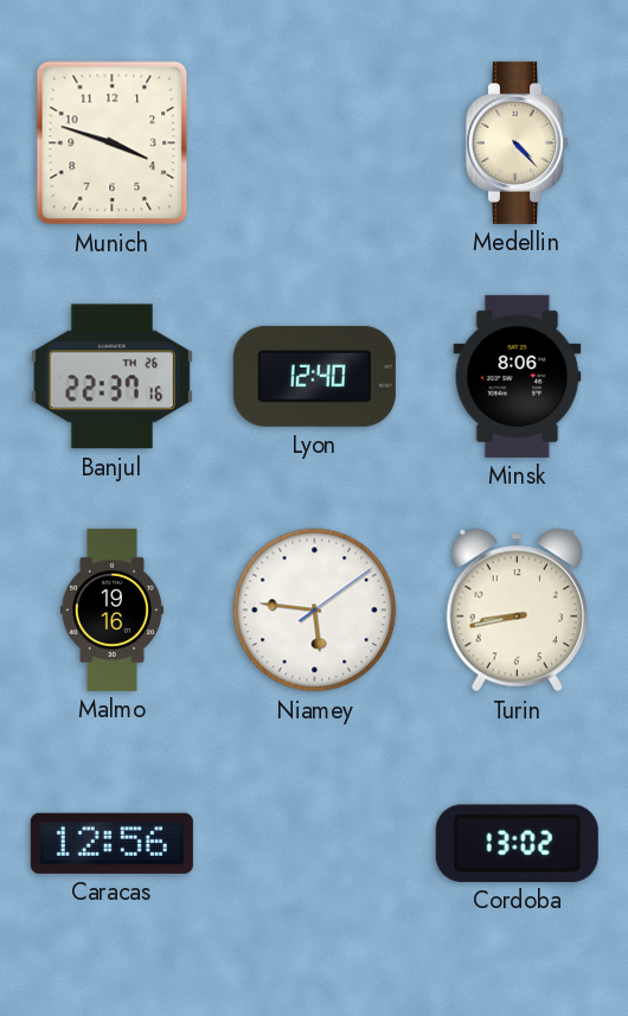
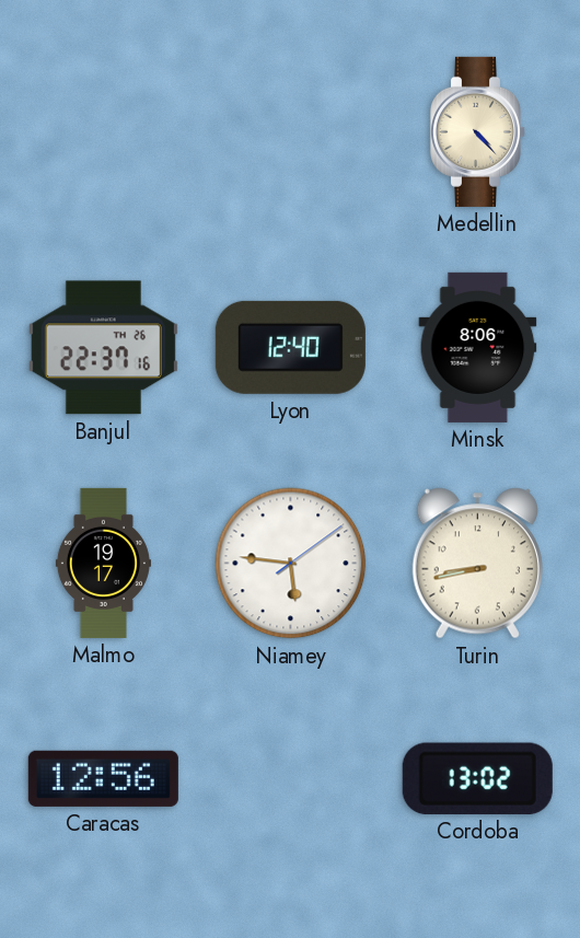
Munich: 3:48 -> none (113, 143)
Malmo: 19:16 -> 19:17 (103, 563)
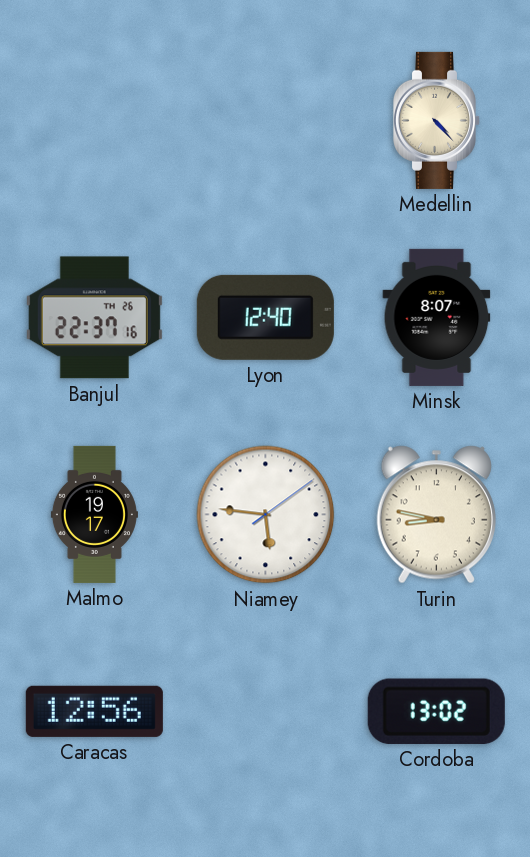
Minsk: 8:06 -> 8:07 (437, 317)
Turin: 8:43 -> 8:47 (436, 515)
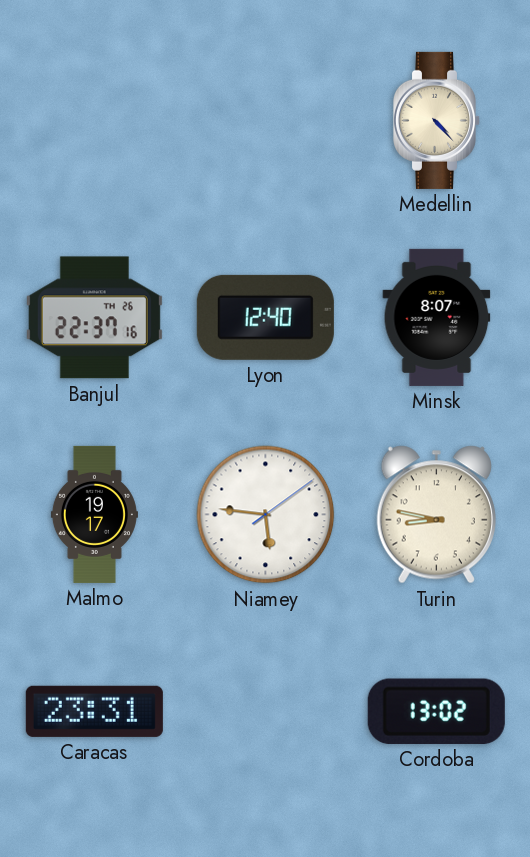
Caracas: 12:56 -> 23:31 (94, 711)
